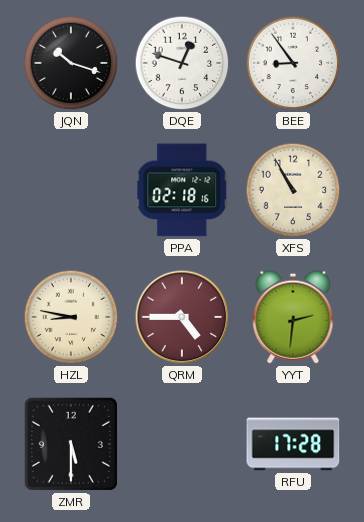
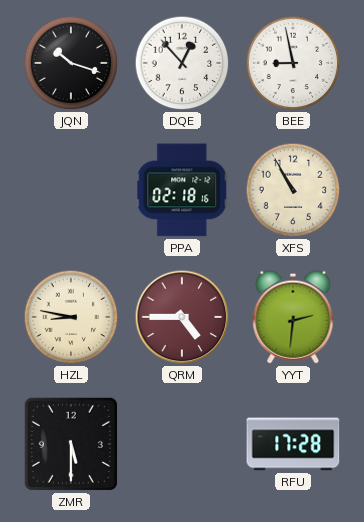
DQE: 12:48 -> 12:53 (182, 63)
BEE: 8:54 -> 8:58 (293, 63)
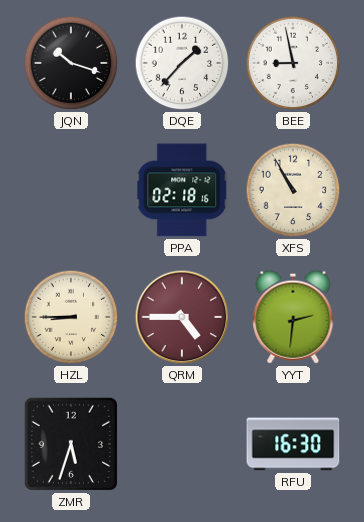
DQE: 12:53 -> 1:37 (182, 63)
HZL: 8:47 -> 8:45 (71, 317)
ZMR: 5:30 -> 5:33 (71, 444)
RFU: 17:28 -> 16:30 (293, 444)
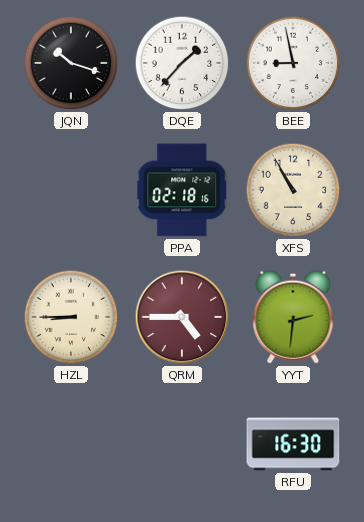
ZMR: 5:33 -> none (71, 444)
